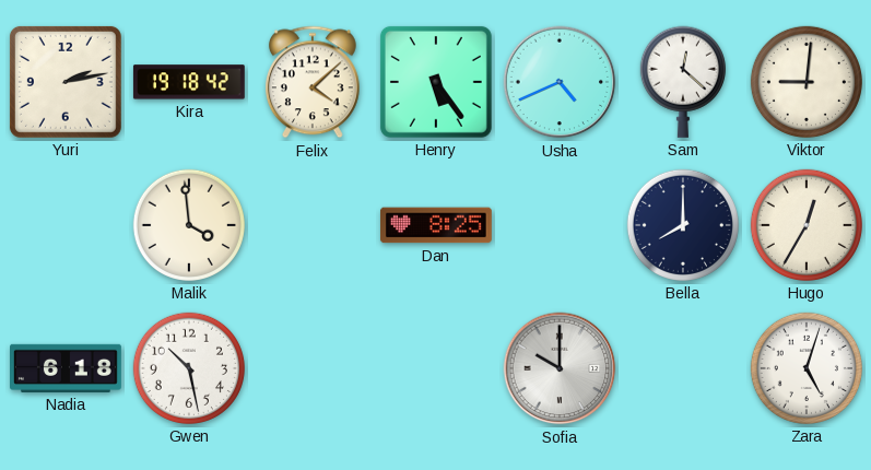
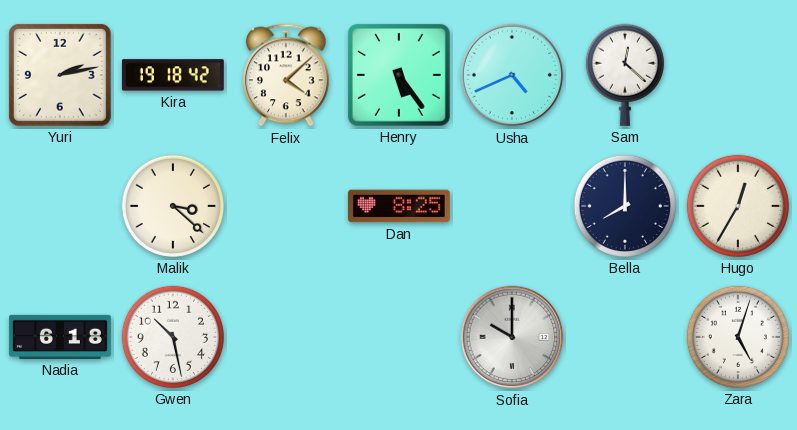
Viktor: 9:01 -> none (807, 82)
Malik: 3:59 -> 3:22 (173, 206)
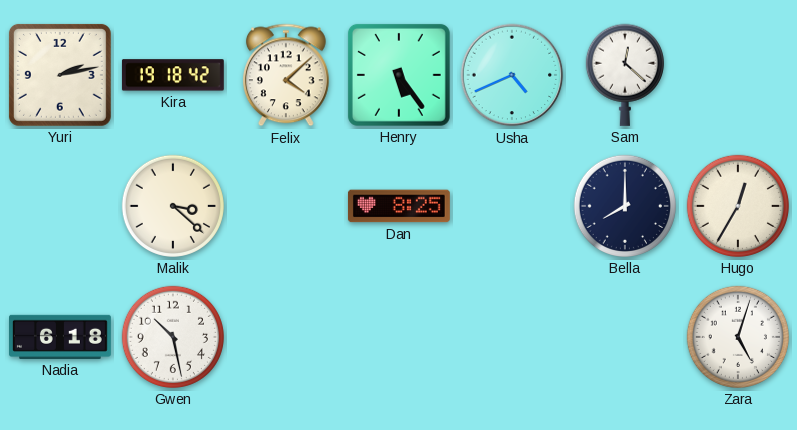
Sofia: 10:00 -> none (512, 337)
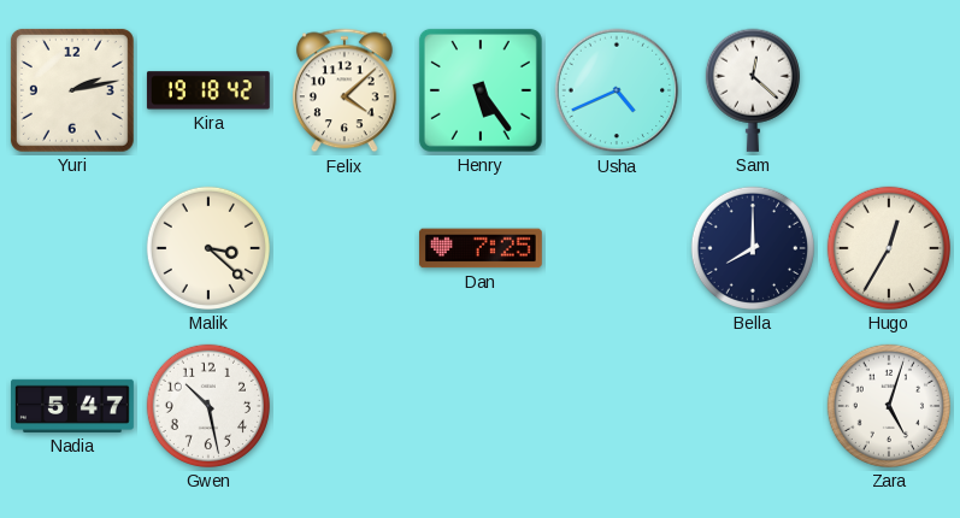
Dan: 8:25 -> 7:25 (481, 248)
Nadia: 6:18 -> 5:47 (73, 406)
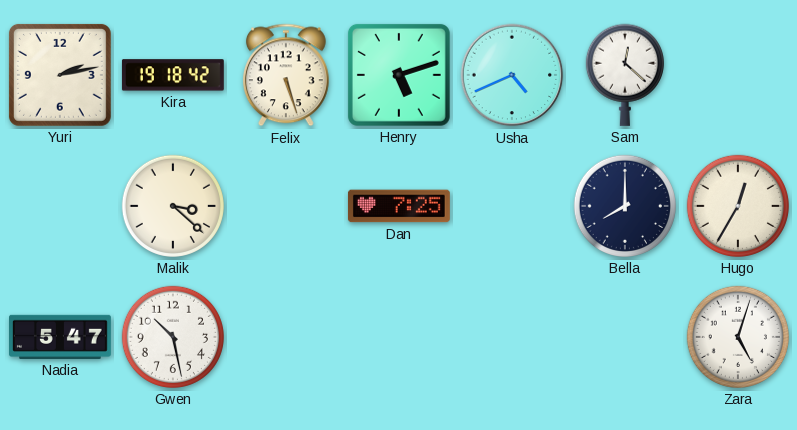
Felix: 4:08 -> 5:27 (286, 75)
Henry: 5:24 -> 5:12 (399, 75)
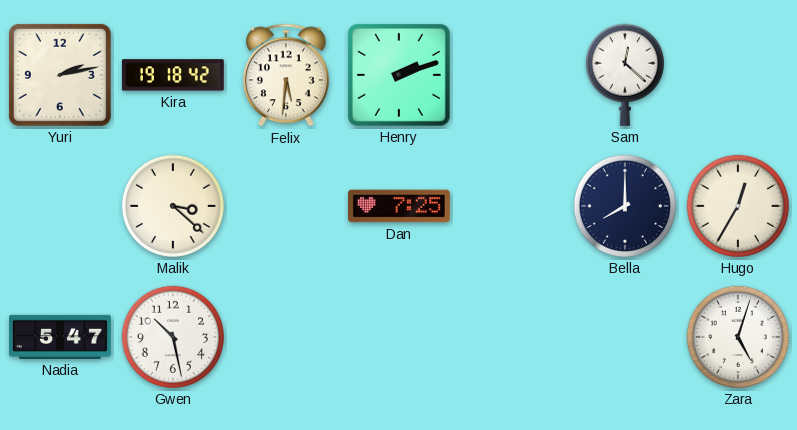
Felix: 5:27 -> 5:31 (286, 75)
Henry: 5:12 -> 2:12 (399, 75)
Usha: 4:41 -> none (512, 75)
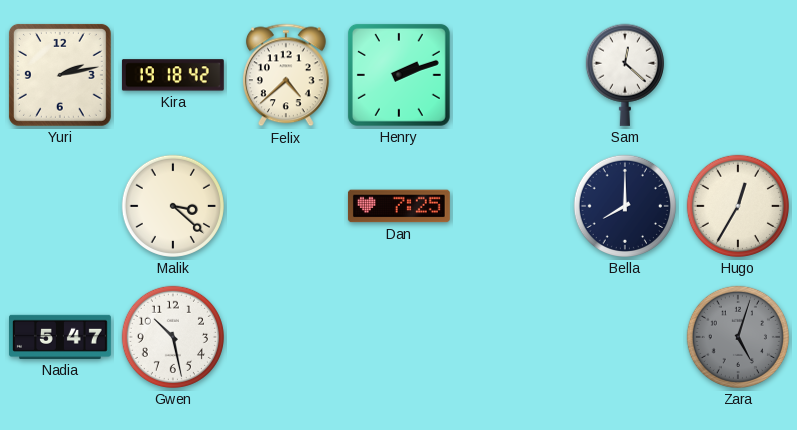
Felix: 5:31 -> 4:38 (286, 75)
Zara dial: white -> grey (738, 337)
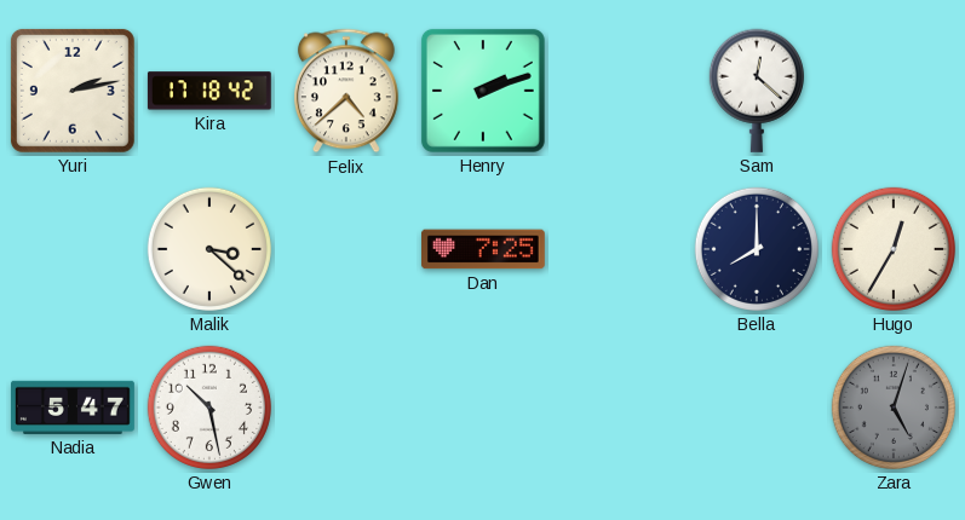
Kira: 19:18 -> 17:18 (209, 91)
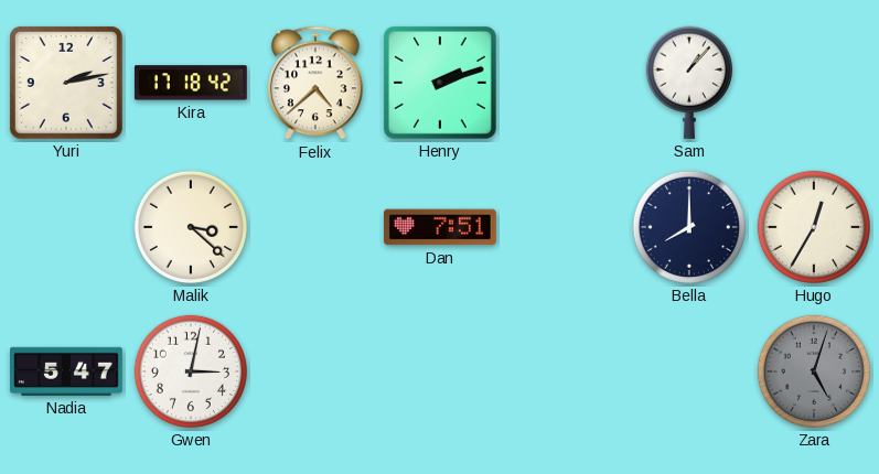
Sam: 12:22 -> 1:07 (689, 83)
Dan: 7:25 -> 7:51 (440, 227)
Gwen: 10:28 -> 3:02 (191, 371)
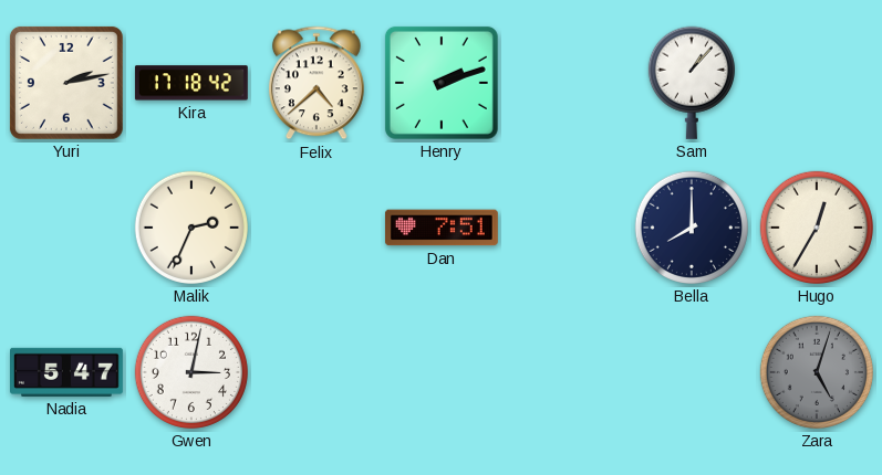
Malik: 3:22 -> 2:34 (191, 228)
